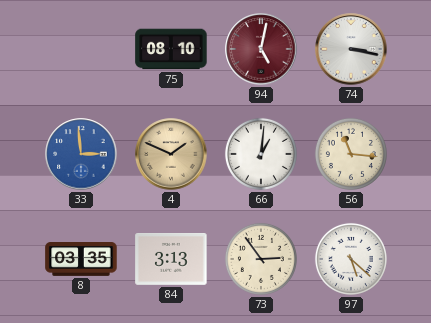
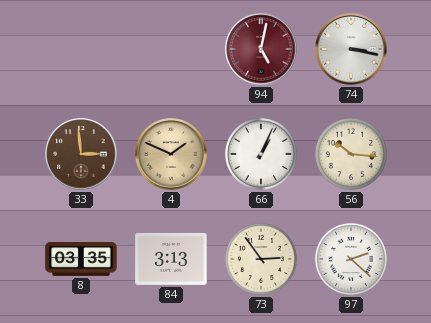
75: 08:10 -> none (171, 49)
33 dial: blue -> brown (81, 154)
66: 1:01 -> 1:04 (261, 154)
56: 11:16 -> 10:16 (351, 154)
97: 5:22 -> 2:22 (351, 259)
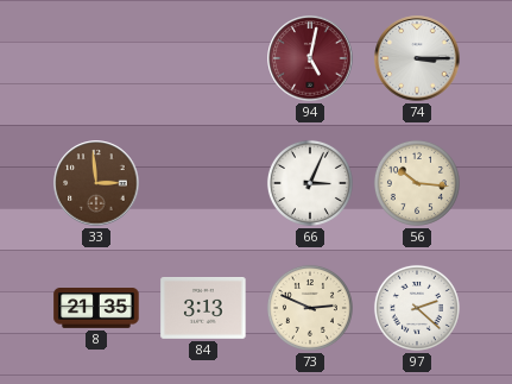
74: 3:17 -> 3:15 (417, 58)
4: 1:49 -> none (171, 154)
66: 1:04 -> 3:04 (310, 183)
8: 03:35 -> 21:35 (96, 309)
73: 2:54 -> 2:49 (310, 308)
